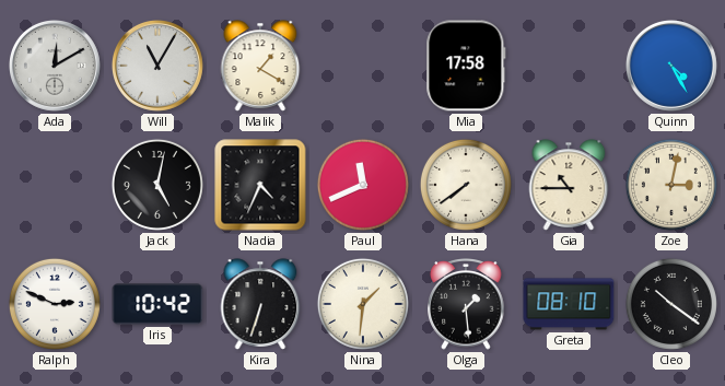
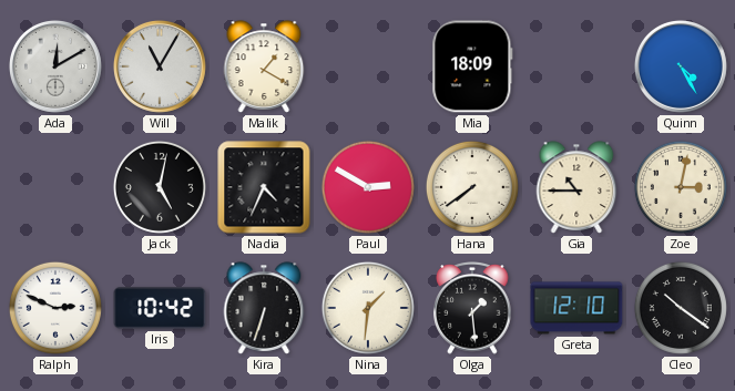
Mia: 17:58 -> 18:09 (472, 66)
Paul: 11:41 -> 2:50 (368, 187)
Greta: 08:10 -> 12:10 (576, 308)
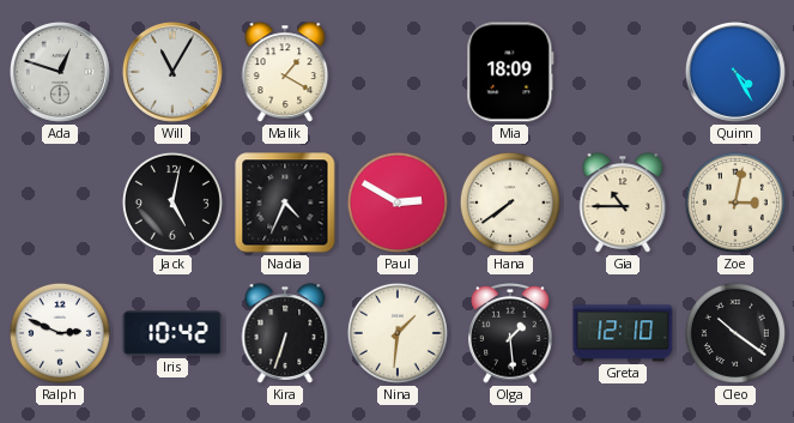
Ada: 12:10 -> 12:48 (60, 72)
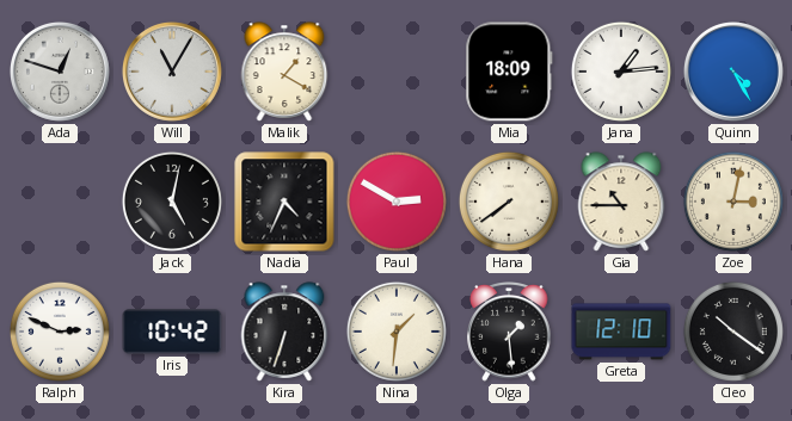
Jana: none -> 1:14 (621, 72)
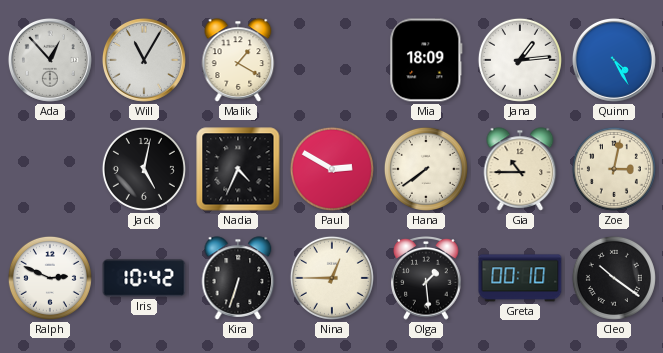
Ada: 12:48 -> 12:53 (50, 60)
Nina: 1:31 -> 12:45 (332, 278)
Greta: 12:10 -> 00:10 (520, 278)
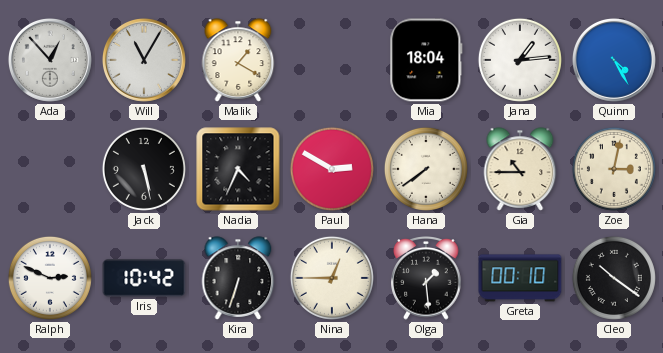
Mia: 18:09 -> 18:04 (426, 60)
Jack: 5:02 -> 5:28 (144, 169)
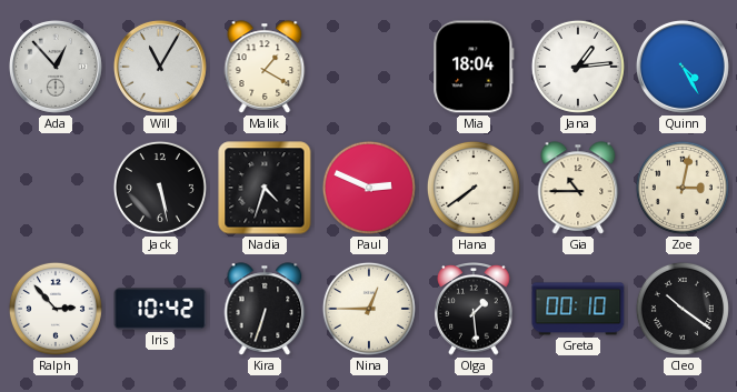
Nadia: 4:34 -> 4:33 (265, 188)
Paul: 2:50 -> 2:49 (369, 188)
Ralph: 2:49 -> 2:53 (56, 309)
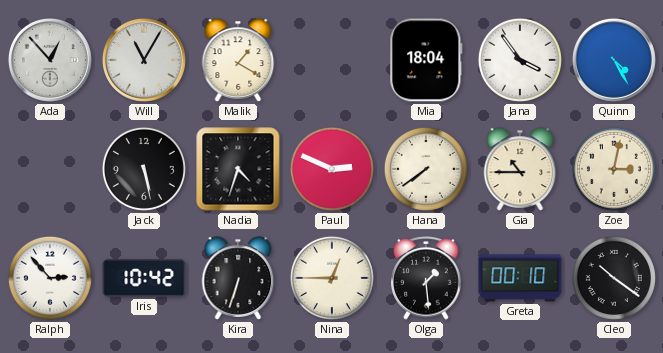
Jana: 1:14 -> 3:54 (520, 60)
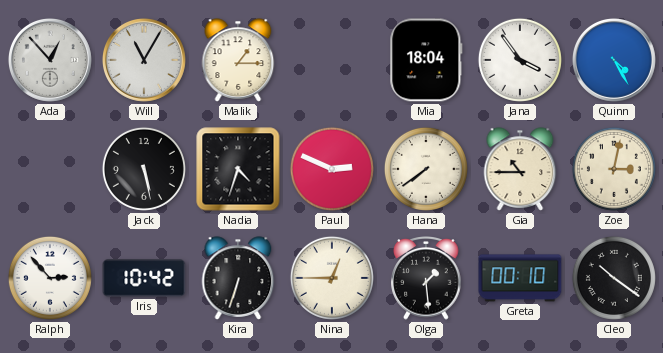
Malik: 1:20 -> 1:15 (238, 60)
